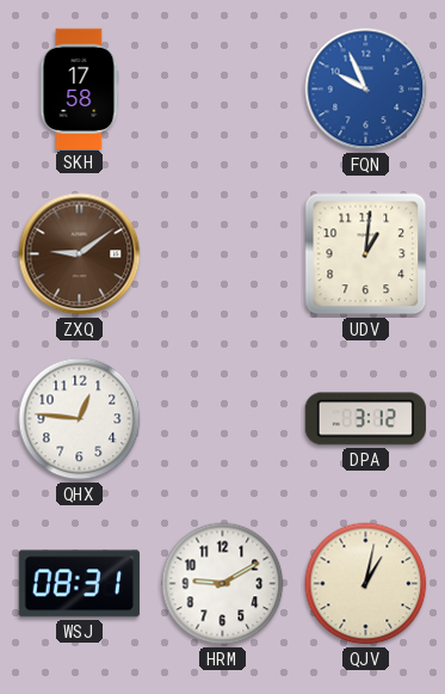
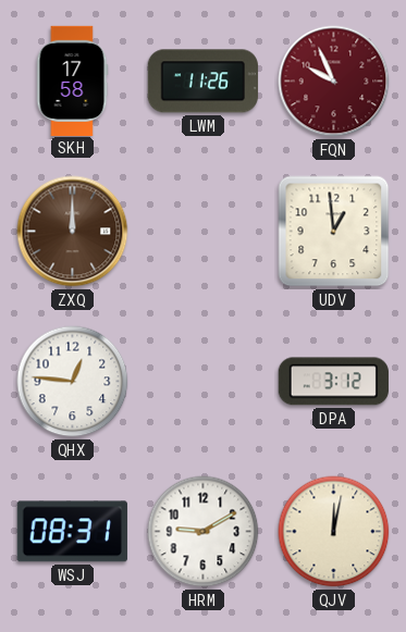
LWM: none -> 11:26 (202, 82)
FQN dial: blue -> burgundy (334, 82)
ZXQ: 9:09 -> 12:00 (73, 232)
UDV: 1:01 -> 12:59 (334, 232)
QJV: 1:02 -> 12:02 (334, 532)
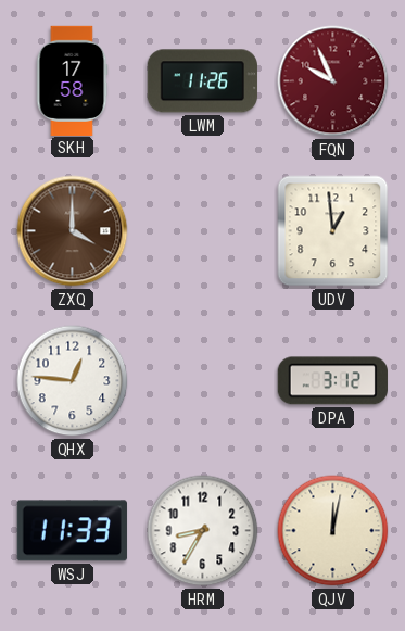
ZXQ: 12:00 -> 4:00 (73, 231)
WSJ: 08:31 -> 11:33 (72, 531)
HRM: 9:10 -> 8:35 (203, 531)
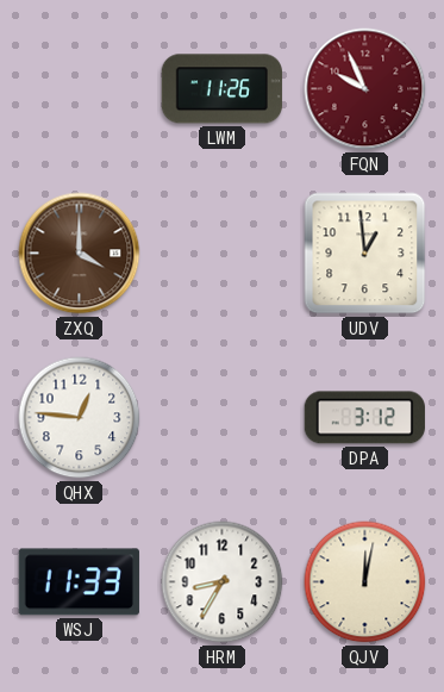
SKH: 17:58 -> none (72, 80)
